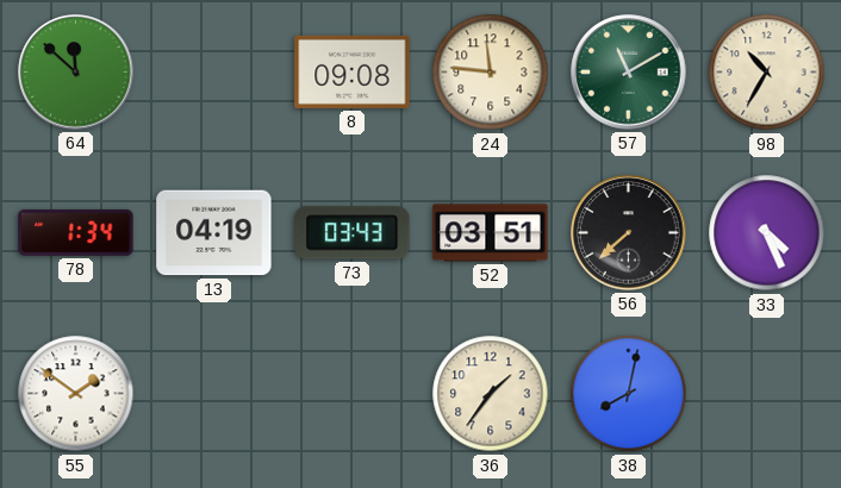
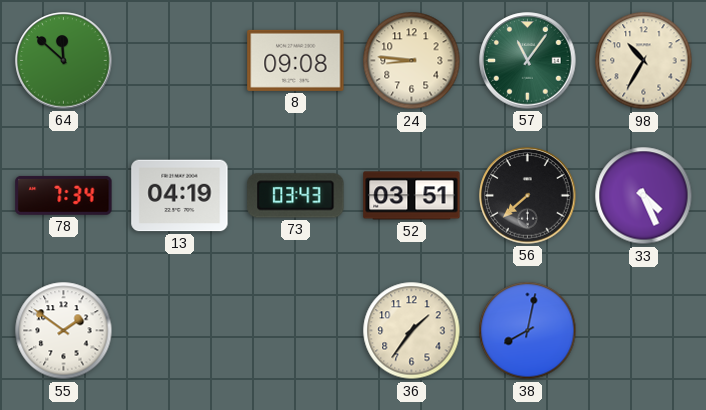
24: 11:46 -> 8:46 (412, 61)
57: 11:10 -> 11:06 (528, 61)
78: 1:34 -> 7:34 (64, 195)
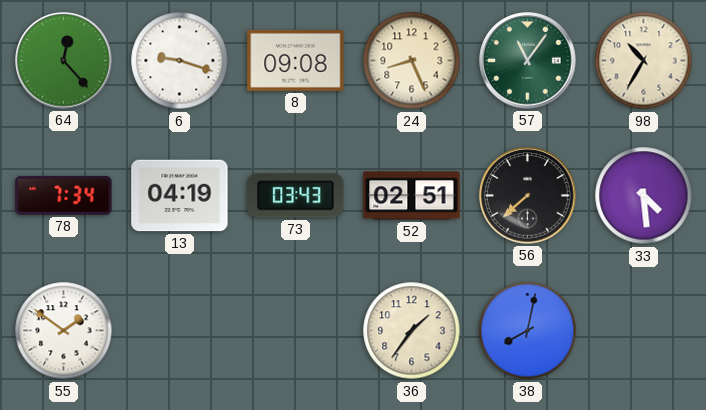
64: 11:52 -> 12:23 (64, 61)
6: none -> 9:18 (180, 61)
24: 8:46 -> 8:26 (412, 61)
52: 03:51 -> 02:51 (412, 196)
33: 4:26 -> 4:29 (644, 196)
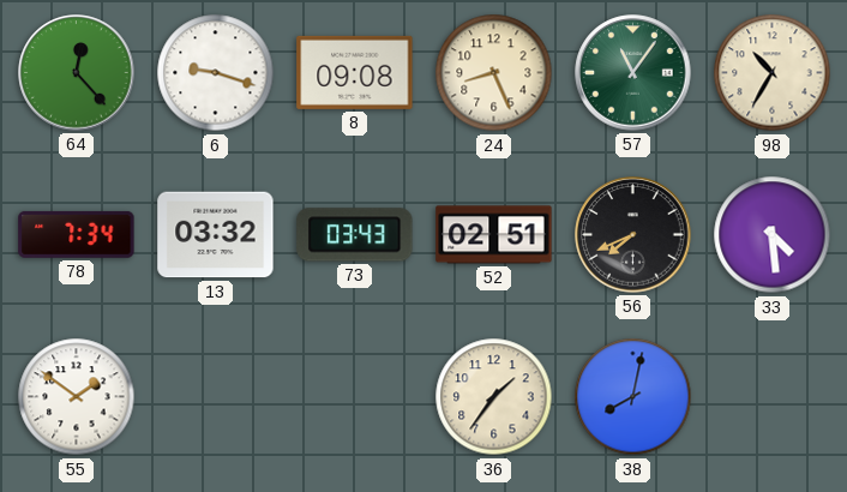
13: 04:19 -> 03:32 (216, 235)
56: 7:38 -> 7:41 (633, 235)
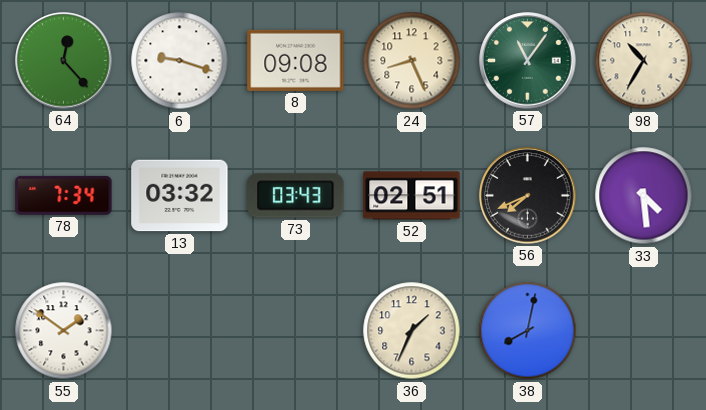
36: 1:36 -> 1:34 (412, 331)
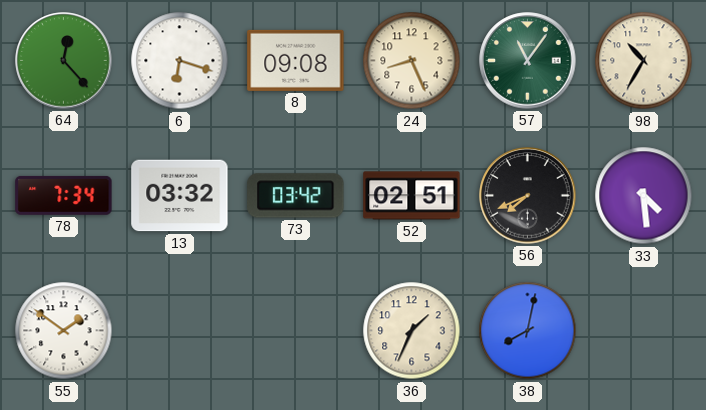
6: 9:18 -> 6:18 (180, 61)
73: 03:43 -> 03:42 (296, 196)
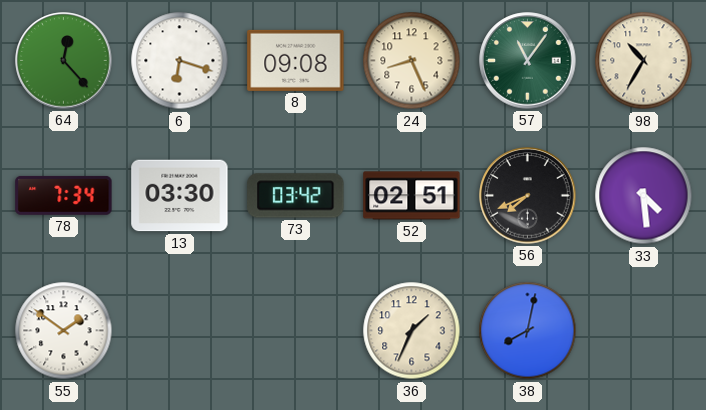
13: 03:32 -> 03:30 (180, 196)
